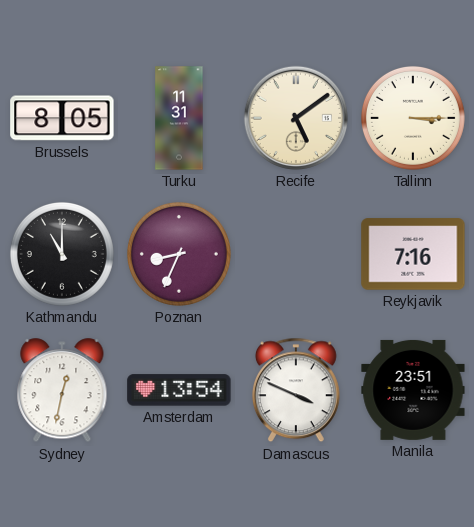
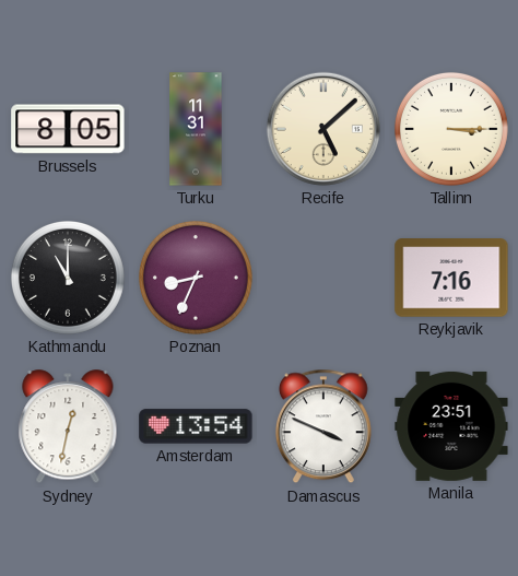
Recife: 5:09 -> 5:08 (323, 129)
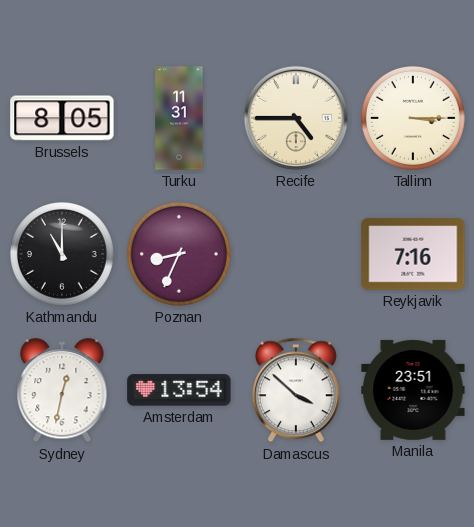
Recife: 5:08 -> 4:45 (296, 118)
Damascus: 3:49 -> 3:52 (296, 390)
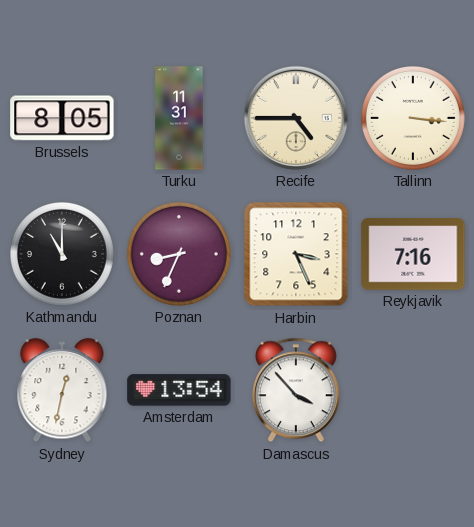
Tallinn: 3:15 -> 3:16 (413, 118)
Harbin: none -> 3:26 (296, 254)
Damascus: 3:52 -> 3:53 (296, 390)
Manila: 23:51 -> none (413, 390)
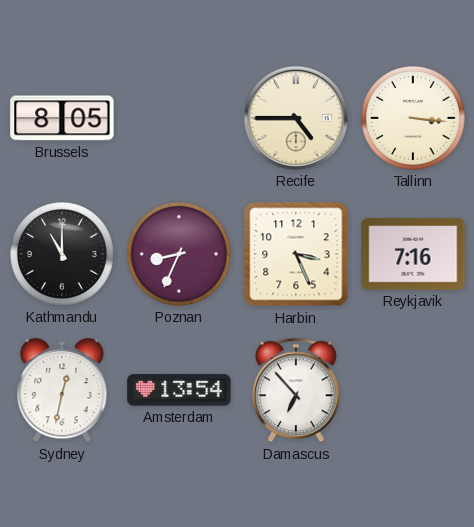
Turku: 11:31 -> none (179, 118)
Damascus: 3:53 -> 6:53 (296, 390)
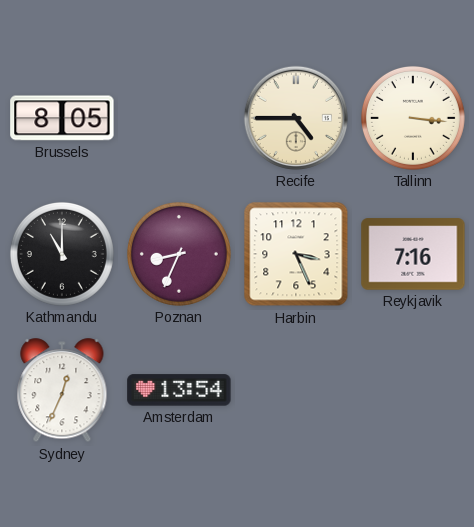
Sydney: 12:32 -> 12:34 (62, 391)
Damascus: 6:53 -> none (296, 390)
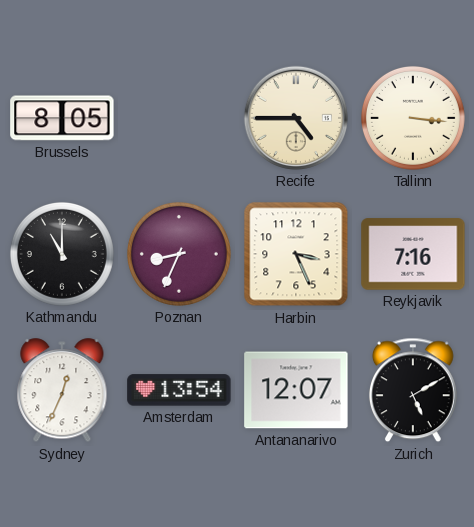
Antananarivo: none -> 12:07 (296, 390)
Zurich: none -> 5:10 (413, 390)
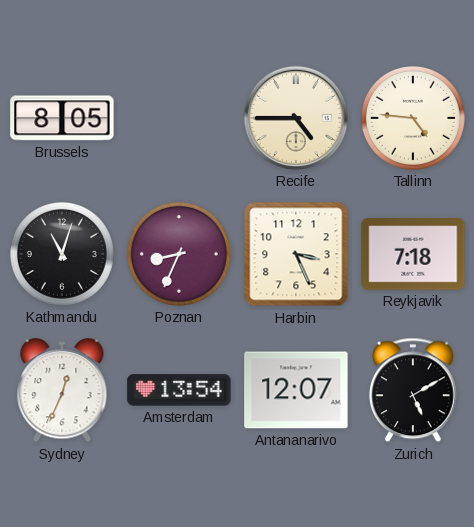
Tallinn: 3:16 -> 4:46 (413, 118)
Kathmandu: 11:00 -> 11:03 (62, 254)
Reykjavik: 7:16 -> 7:18 (413, 254)
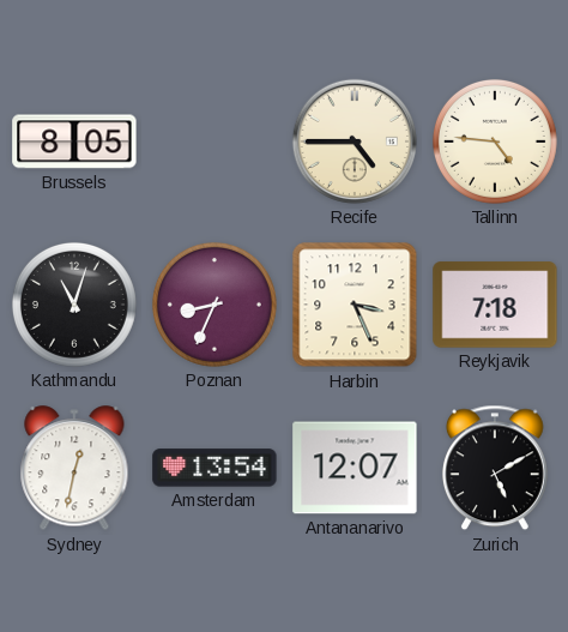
Sydney: 12:34 -> 12:32 (74, 469)
